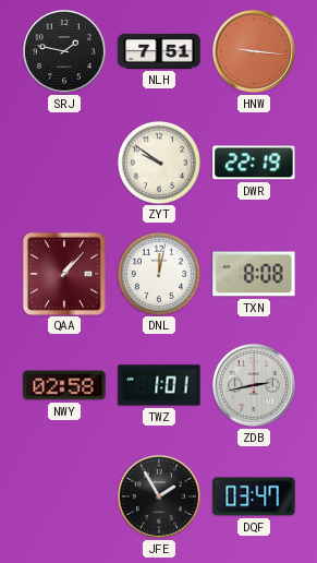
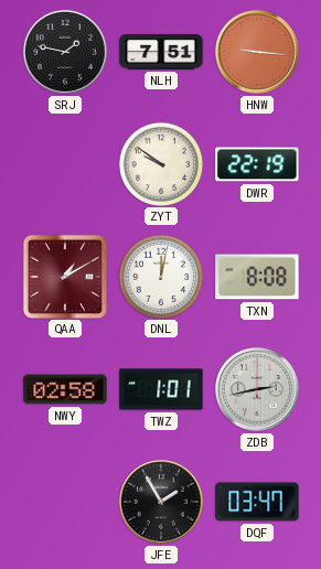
QAA: 1:07 -> 1:10 (64, 276)
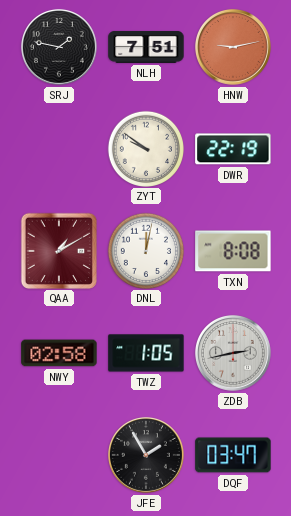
HNW: 9:16 -> 9:13 (233, 47)
TWZ: 1:01 -> 1:05 (146, 353)
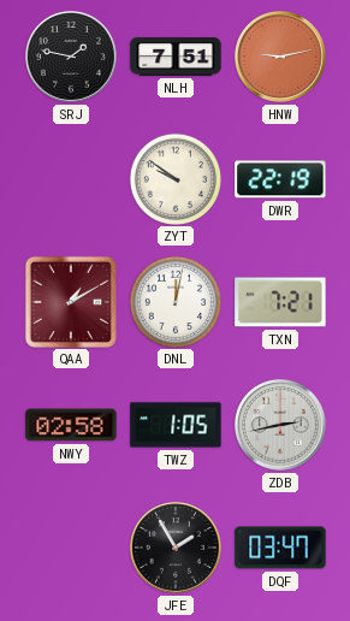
TXN: 8:08 -> 7:21 (280, 302)
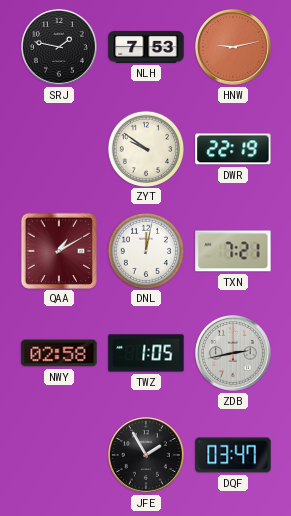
NLH: 7:51 -> 7:53 (146, 47)
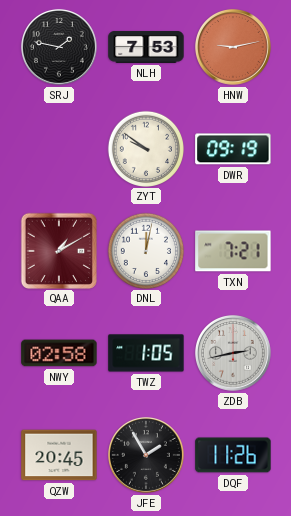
DWR: 22:19 -> 09:19 (233, 149)
QZW: none -> 20:45 (59, 455)
DQF: 03:47 -> 11:26 (233, 455)
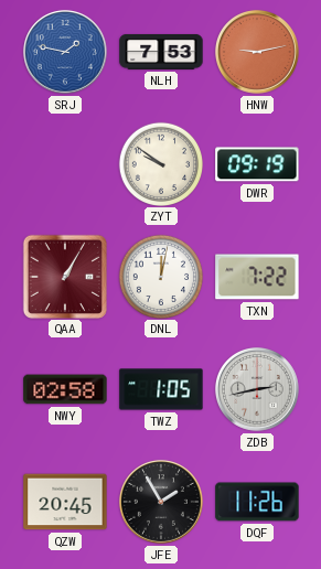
SRJ dial: black -> blue (65, 52)
QAA: 1:10 -> 1:05 (64, 276)
TXN: 7:21 -> 7:22 (257, 277)
